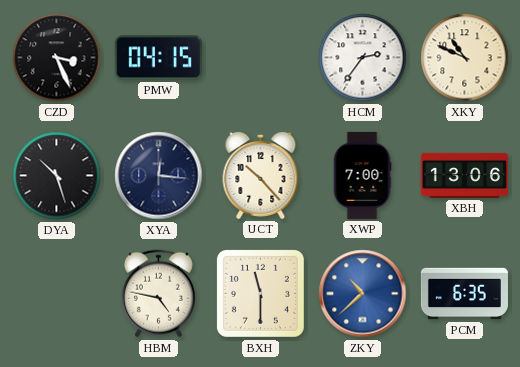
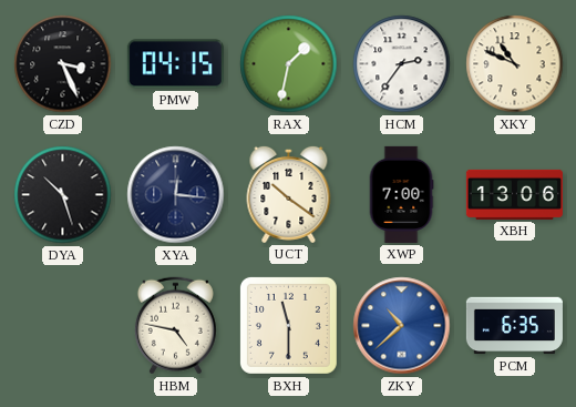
RAX: none -> 1:32 (289, 64)
UCT: 10:23 -> 10:21 (289, 194)
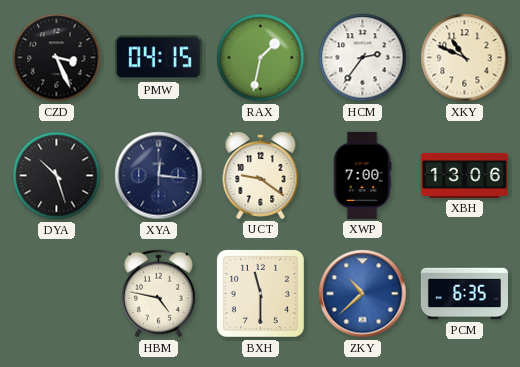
UCT: 10:21 -> 9:21 (261, 175)
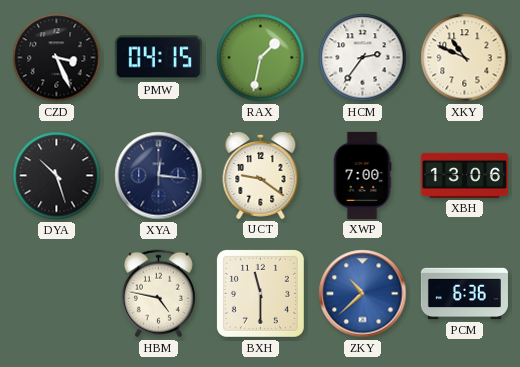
PCM: 6:35 -> 6:36 (464, 294)
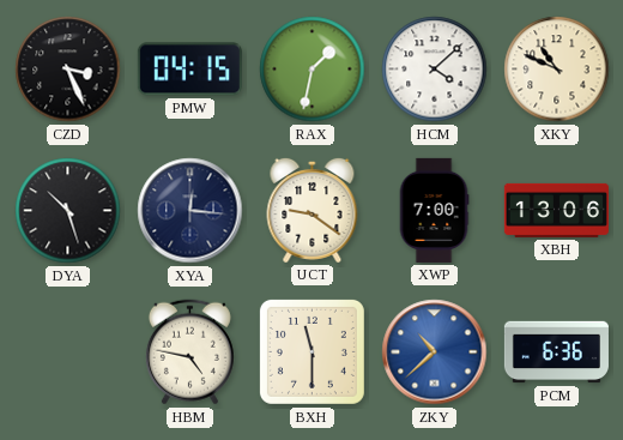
HCM: 2:36 -> 4:08 (435, 70)
